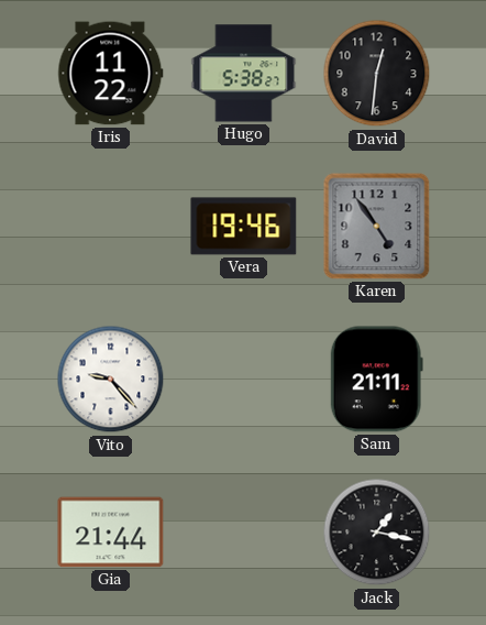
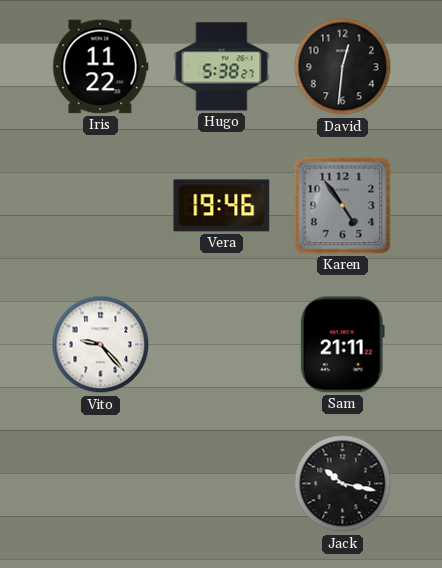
Gia: 21:44 -> none (111, 533)
Jack: 1:17 -> 10:17 (343, 484)
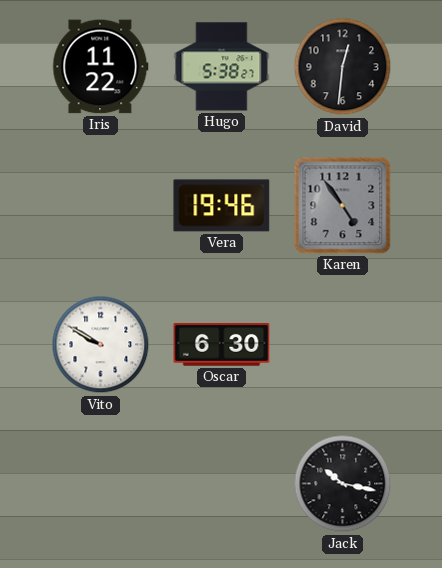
Vito: 9:23 -> 9:50 (101, 345)
Oscar: none -> 6:30 (222, 345)
Sam: 21:11 -> none (342, 345)
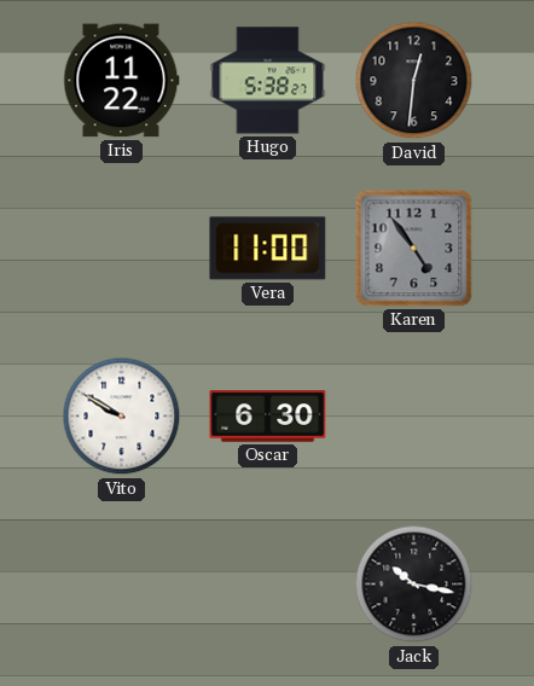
Vera: 19:46 -> 11:00 (268, 249)
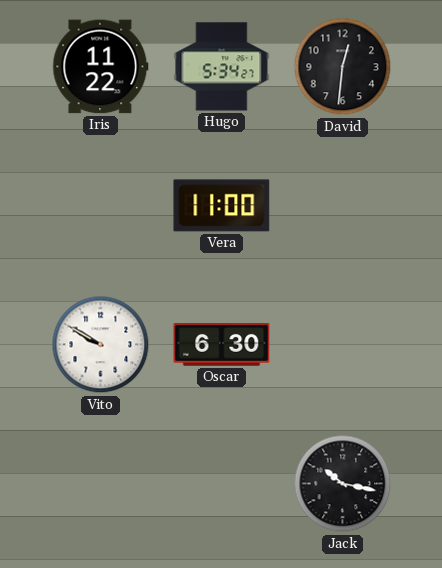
Hugo: 5:38 -> 5:34 (222, 67)
Karen: 4:54 -> none (414, 249)
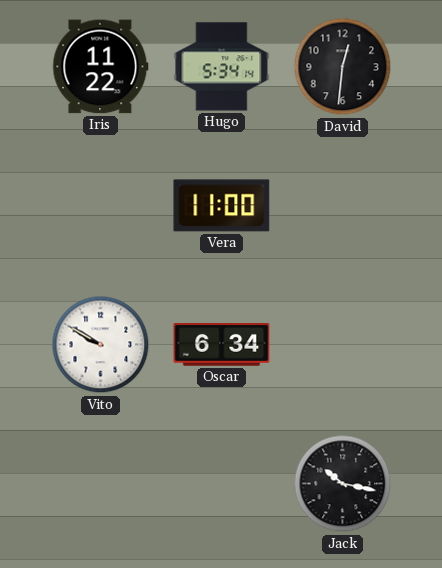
Hugo: 5:34:27 -> 5:34:14 (222, 67)
Oscar: 6:30 -> 6:34 (222, 345)
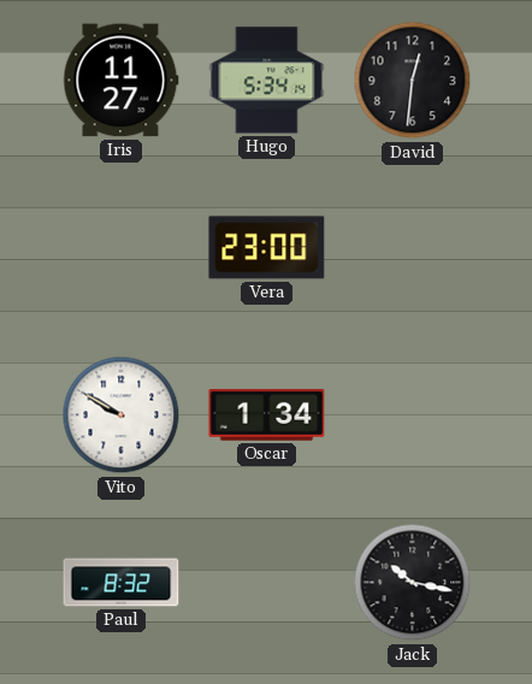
Iris: 11:22 -> 11:27 (122, 81)
Vera: 11:00 -> 23:00 (267, 248)
Oscar: 6:34 -> 1:34 (267, 415)
Paul: none -> 8:32 (122, 583)
